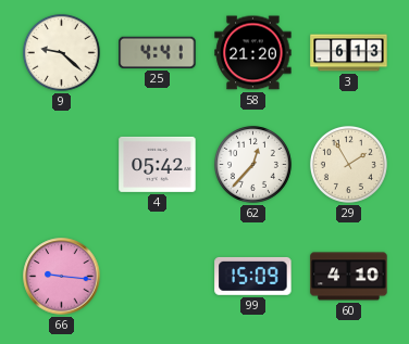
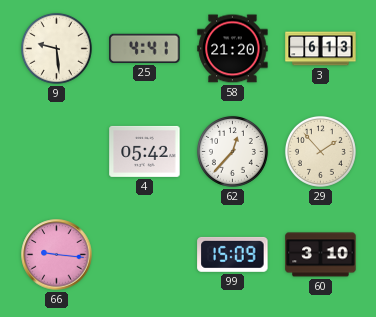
9: 9:22 -> 9:29 (56, 48)
29: 1:55 -> 1:53 (320, 151)
60: 4:10 -> 3:10 (321, 255)
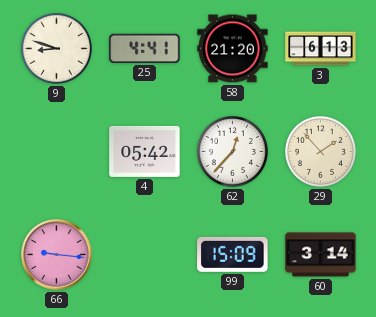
9: 9:29 -> 8:48 (56, 48)
60: 3:10 -> 3:14 (321, 255)
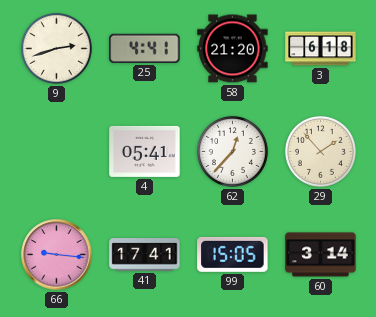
9: 8:48 -> 2:42 (56, 48)
3: 6:13 -> 6:18 (321, 49)
4: 05:42 -> 05:41 (145, 151)
41: none -> 17:41 (145, 255)
99: 15:09 -> 15:05 (233, 254)
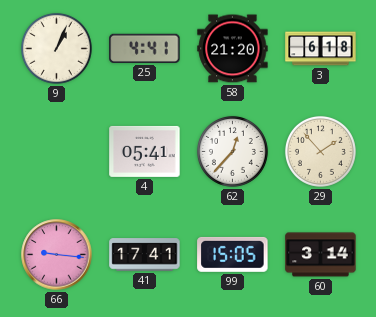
9: 2:42 -> 1:04 (56, 48)
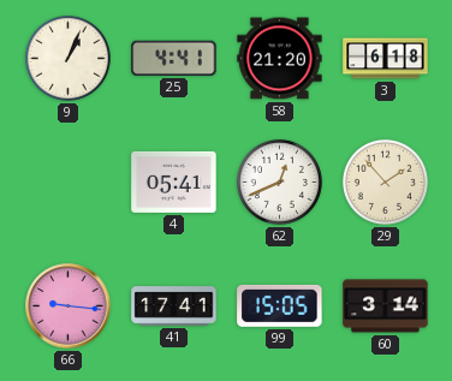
62: 12:37 -> 12:41 (279, 181)
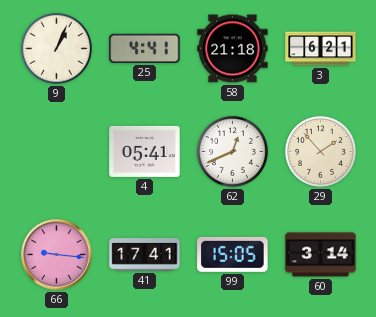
58: 21:20 -> 21:18 (233, 49)
3: 6:18 -> 6:21 (321, 49)
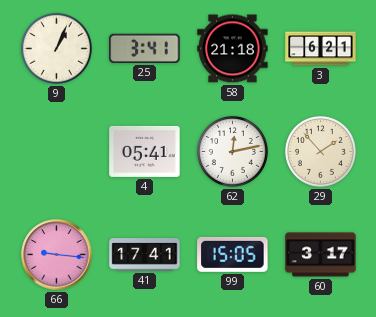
25: 4:41 -> 3:41 (145, 48)
62: 12:41 -> 12:13 (232, 151)
60: 3:14 -> 3:17 (321, 255)
